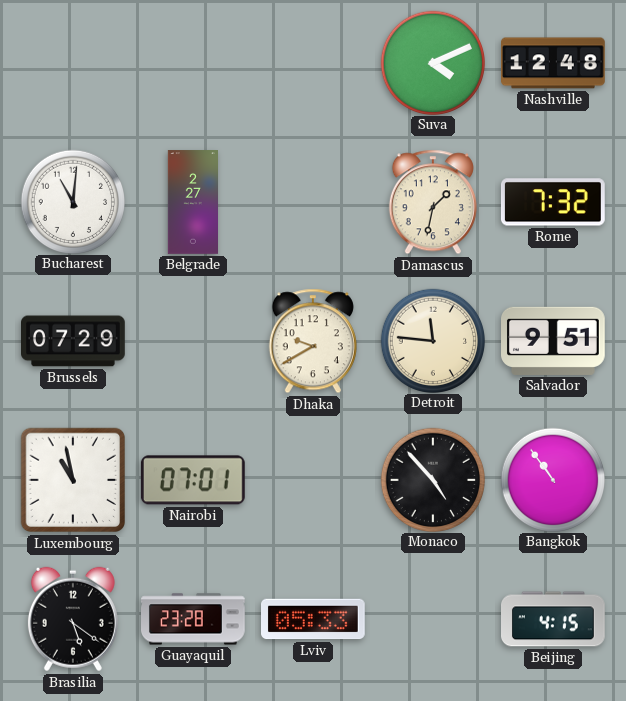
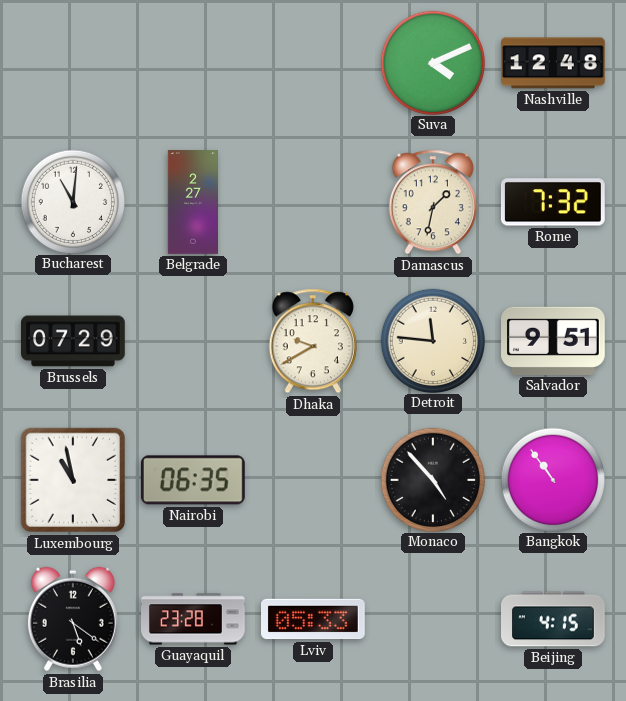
Nairobi: 07:01 -> 06:35 (193, 480)
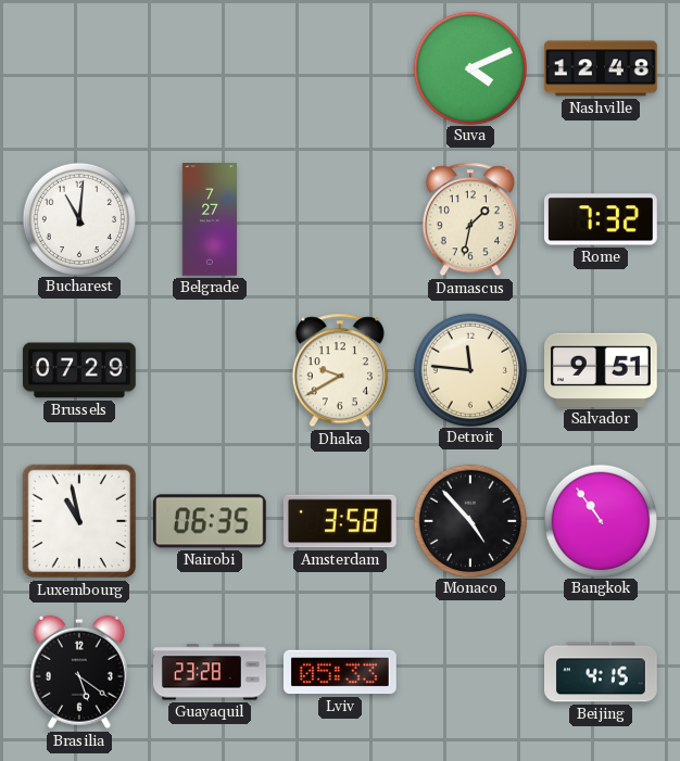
Belgrade: 2:27 -> 7:27 (209, 219)
Amsterdam: none -> 3:58 (340, 521)
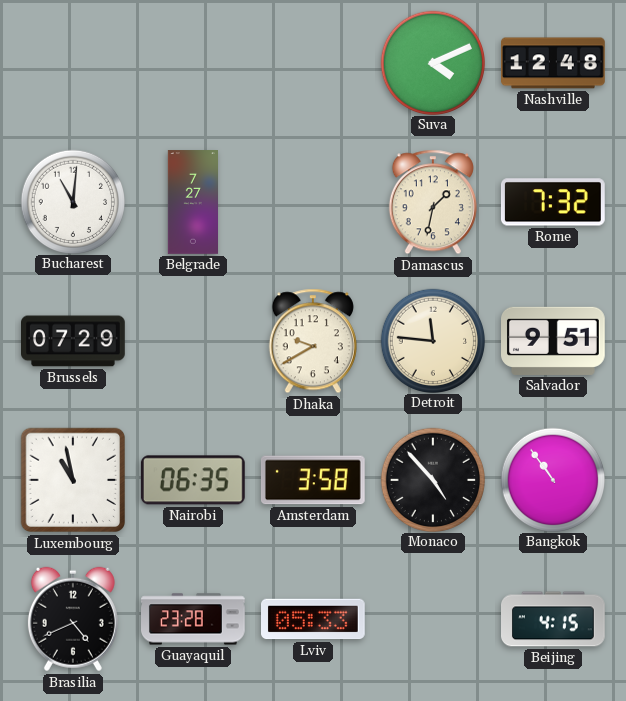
Brasilia: 5:21 -> 4:41 (73, 619)
